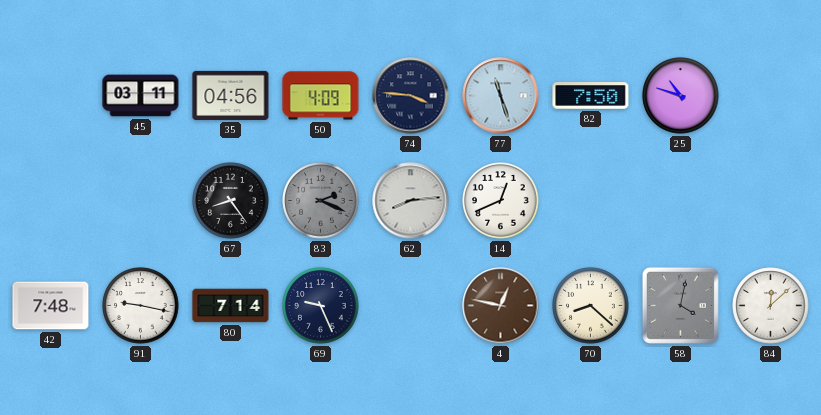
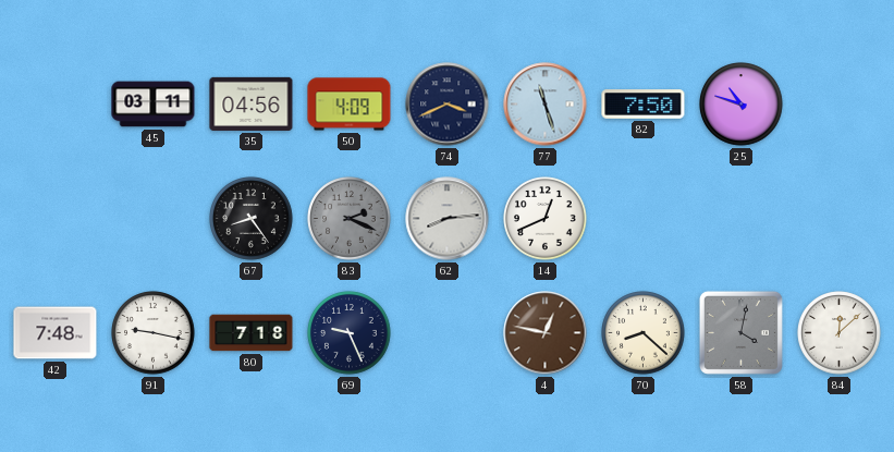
74: 3:46 -> 3:41 (448, 105)
80: 7:14 -> 7:18 (252, 333)
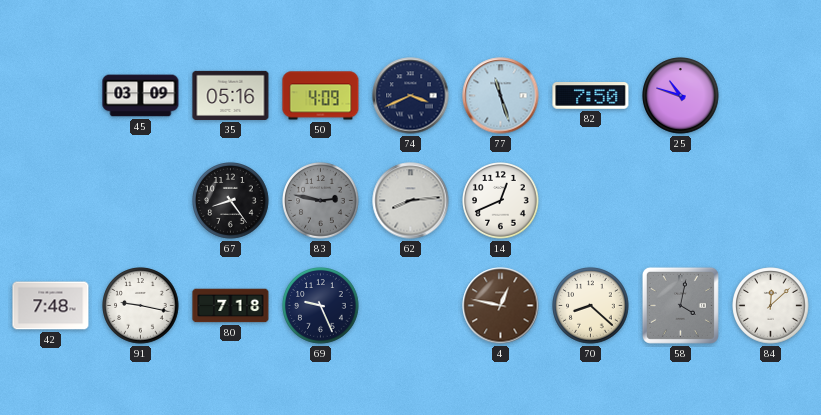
45: 03:11 -> 03:09 (141, 96)
35: 04:56 -> 05:16 (231, 95)
83: 2:19 -> 2:47 (321, 201)
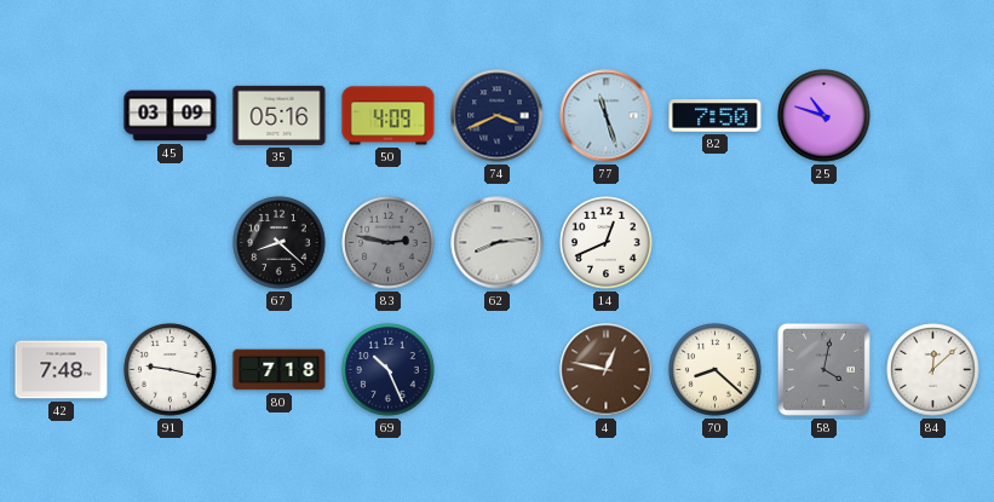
67: 8:24 -> 8:22 (280, 243)
69: 9:26 -> 10:26 (389, 370)
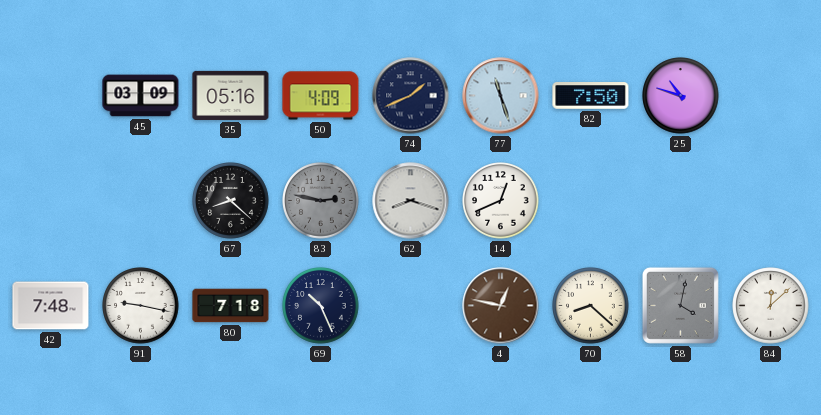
74: 3:41 -> 1:41 (411, 96)
62: 8:14 -> 8:18 (411, 201)
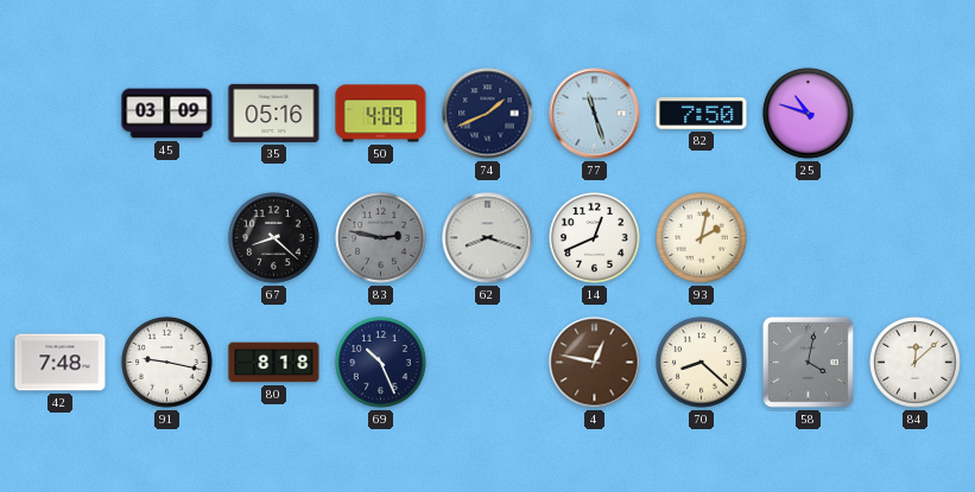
93: none -> 2:02 (702, 238)
80: 7:18 -> 8:18 (274, 363)
